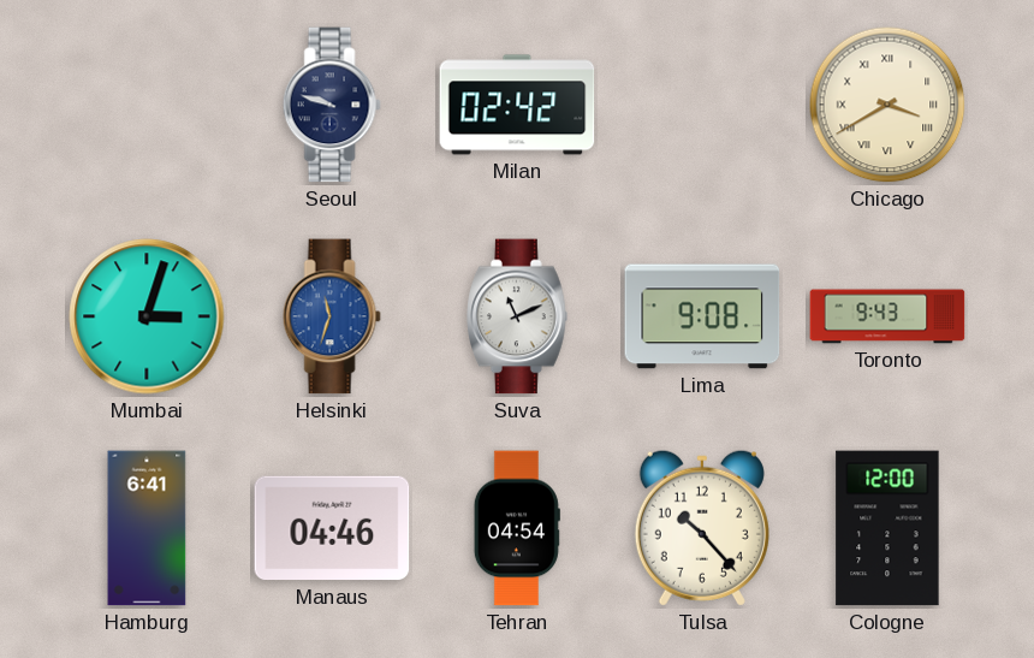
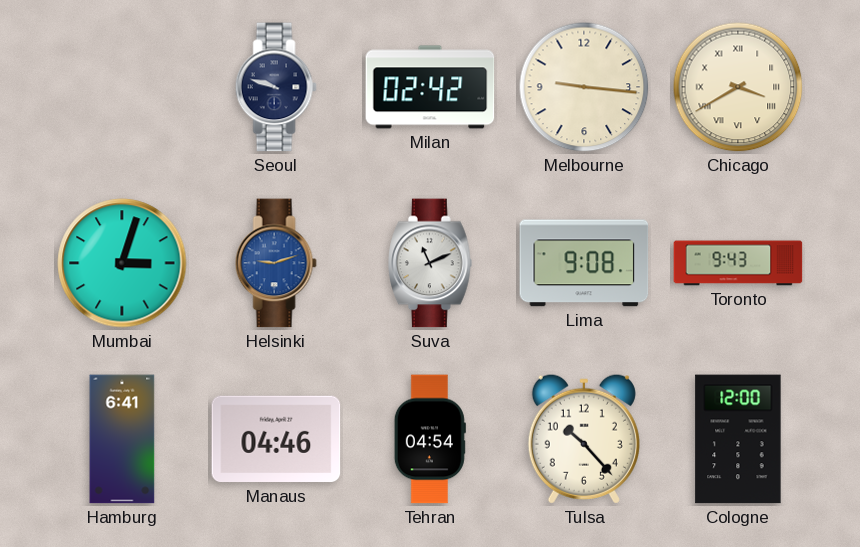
Melbourne: none -> 9:16 (584, 87)
Helsinki: 11:33 -> 9:12 (276, 263)
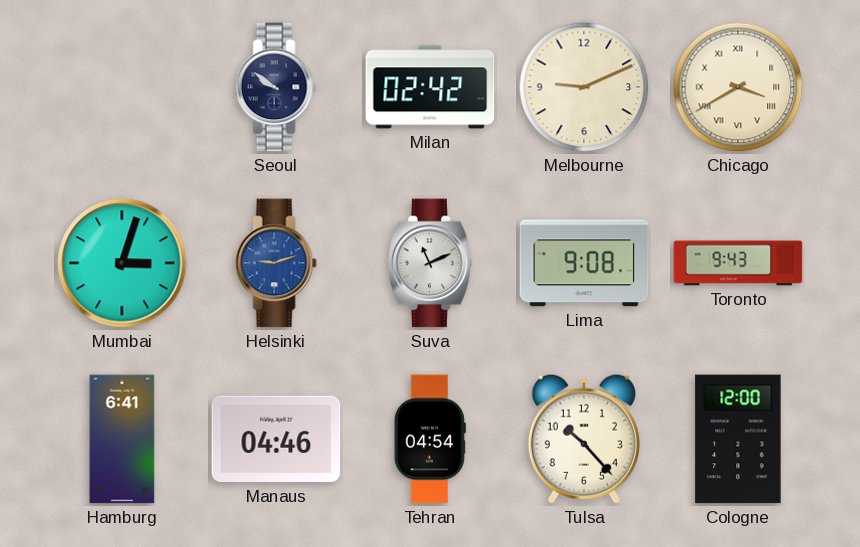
Seoul: 9:48 -> 9:51 (276, 87)
Melbourne: 9:16 -> 9:11 (584, 87)
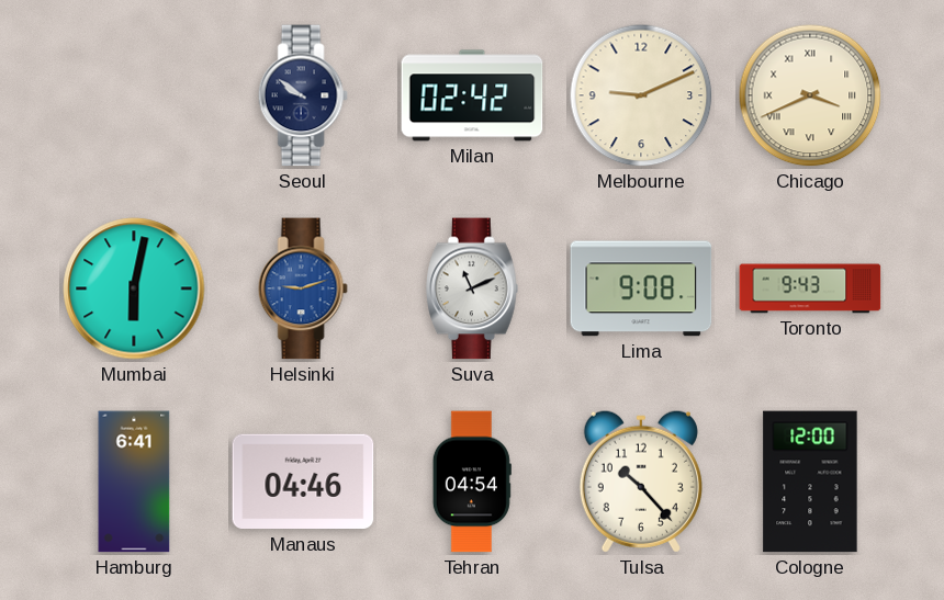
Chicago: 3:40 -> 3:41 (810, 95)
Mumbai: 3:03 -> 6:02 (134, 288)
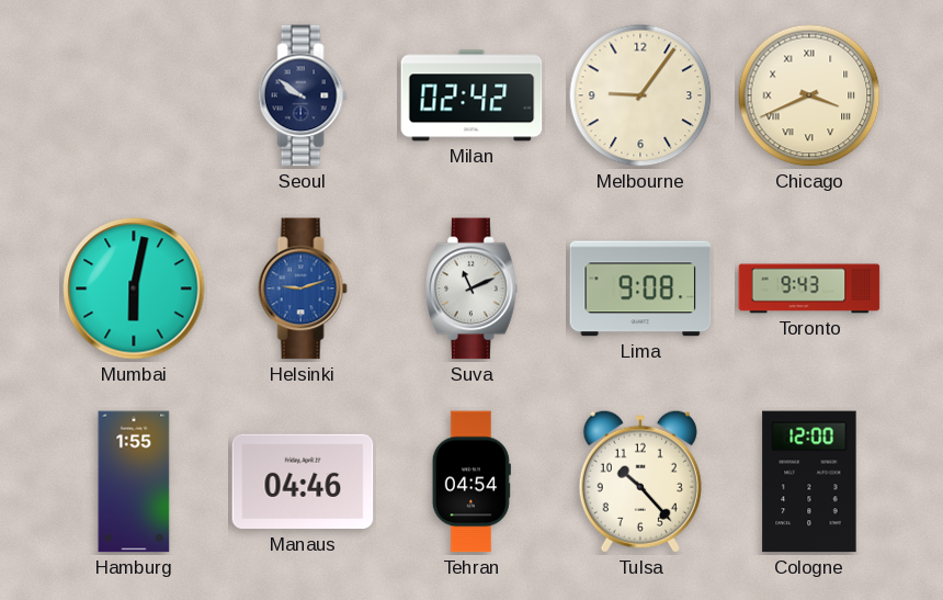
Melbourne: 9:11 -> 9:06 (640, 95)
Hamburg: 6:41 -> 1:55 (134, 482)
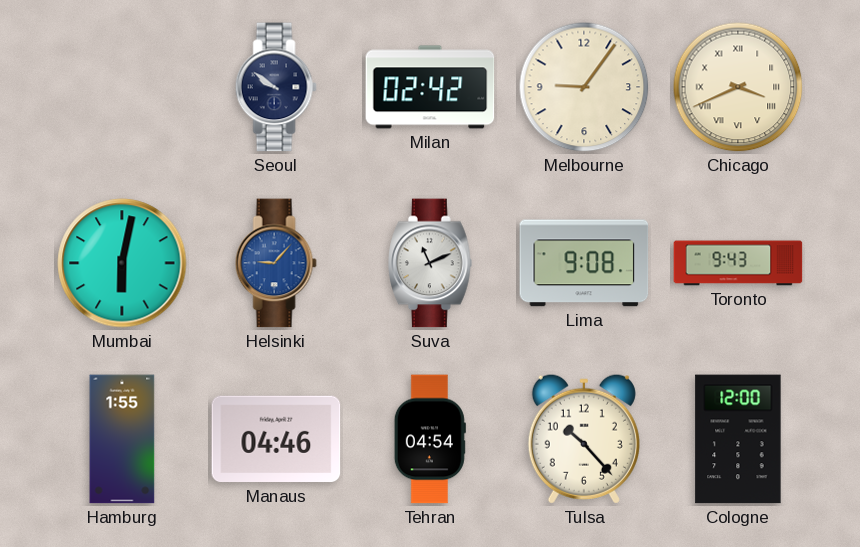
Helsinki: 9:12 -> 9:07 (276, 263)
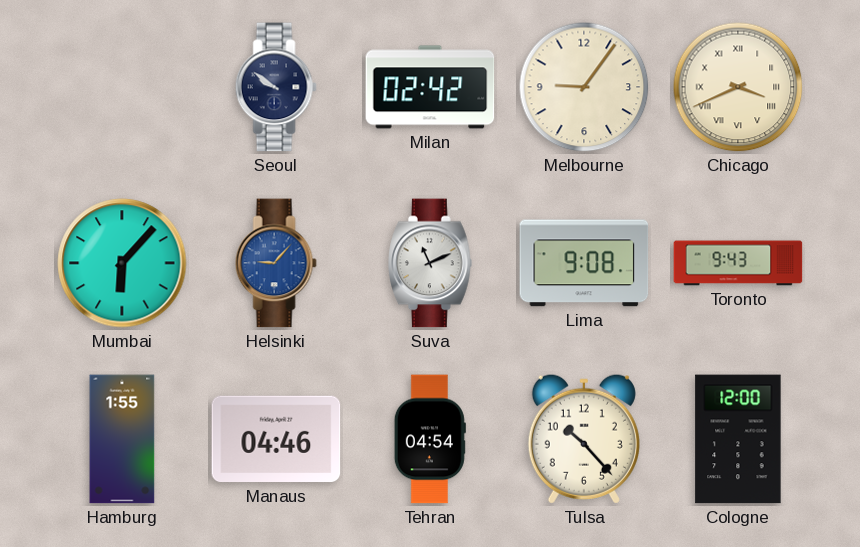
Mumbai: 6:02 -> 6:07 (122, 263)
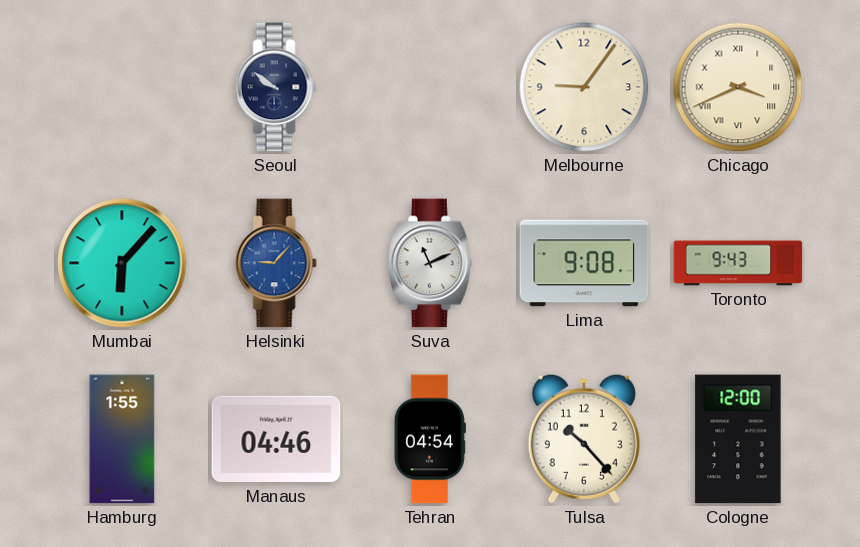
Milan: 02:42 -> none (430, 87)
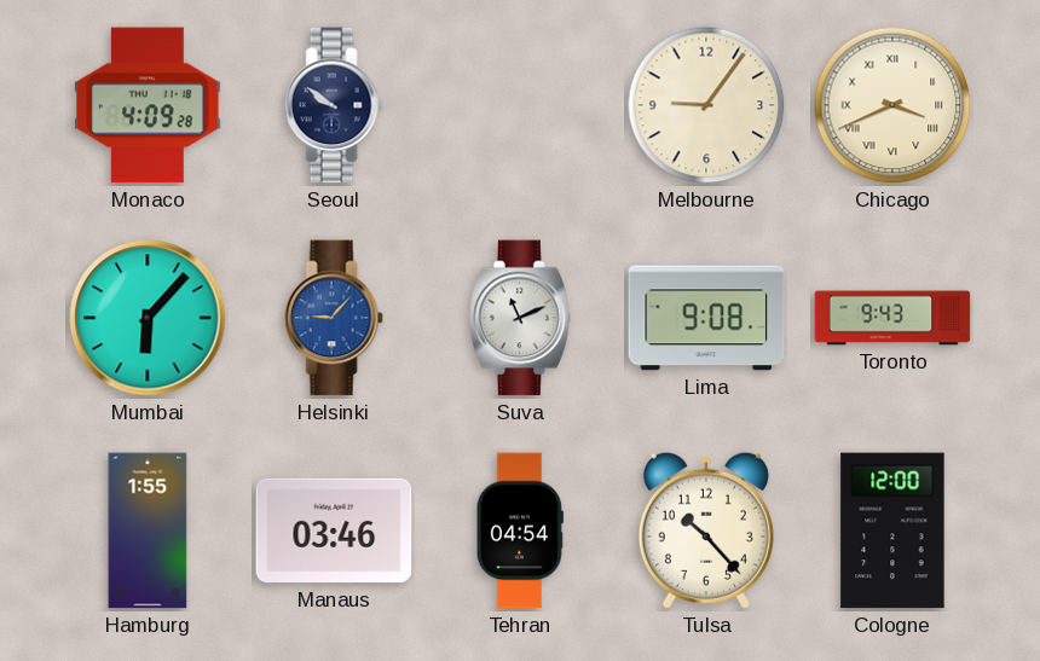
Monaco: none -> 4:09 (148, 105)
Manaus: 04:46 -> 03:46 (334, 530)
